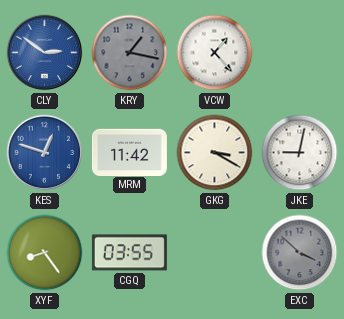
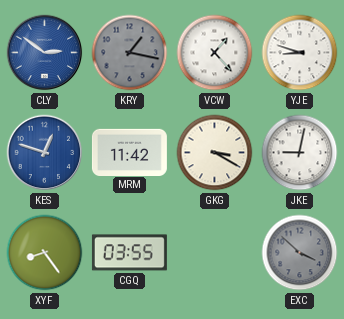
YJE: none -> 8:48 (300, 53)
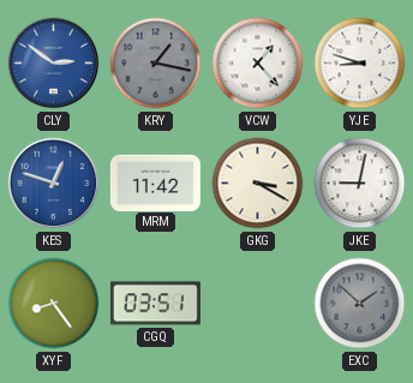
CGQ: 03:55 -> 03:51 (155, 304)
EXC: 3:52 -> 1:52 (360, 304)
